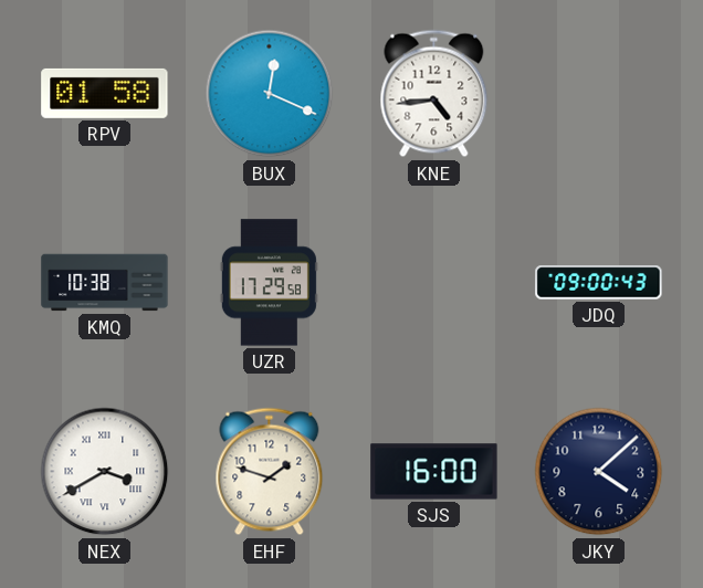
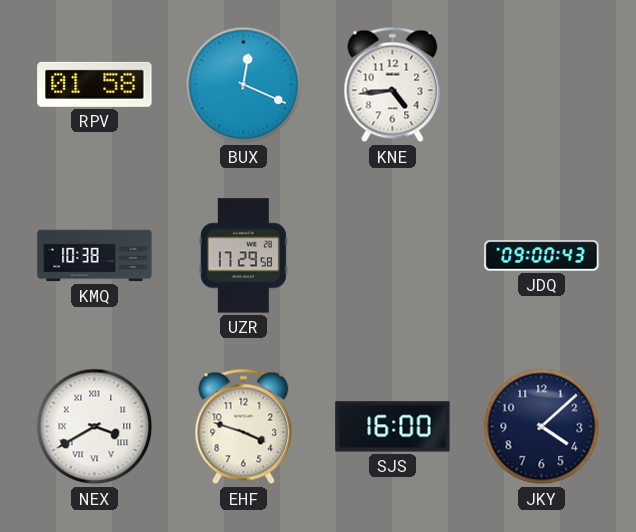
EHF: 1:48 -> 3:48 (244, 427)
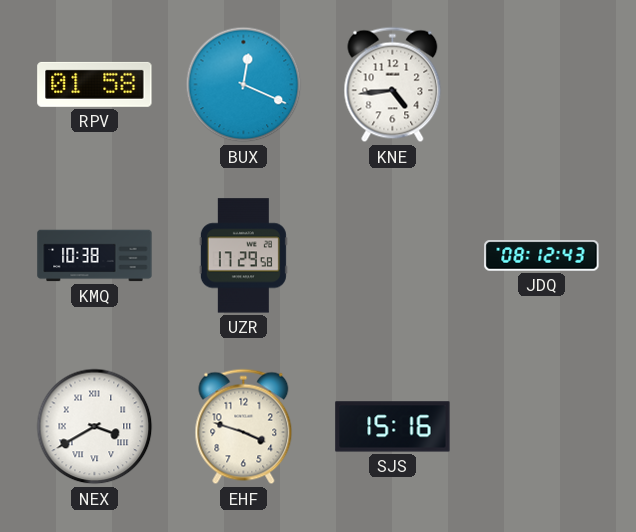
JDQ: 09:00 -> 08:12 (542, 256)
SJS: 16:00 -> 15:16 (393, 427)
JKY: 4:08 -> none (542, 427)
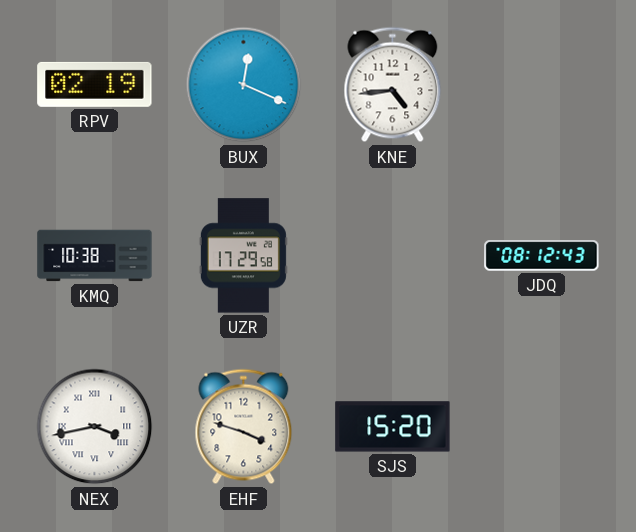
RPV: 01:58 -> 02:19 (95, 84)
NEX: 3:40 -> 3:43 (95, 427)
SJS: 15:16 -> 15:20 (393, 427)
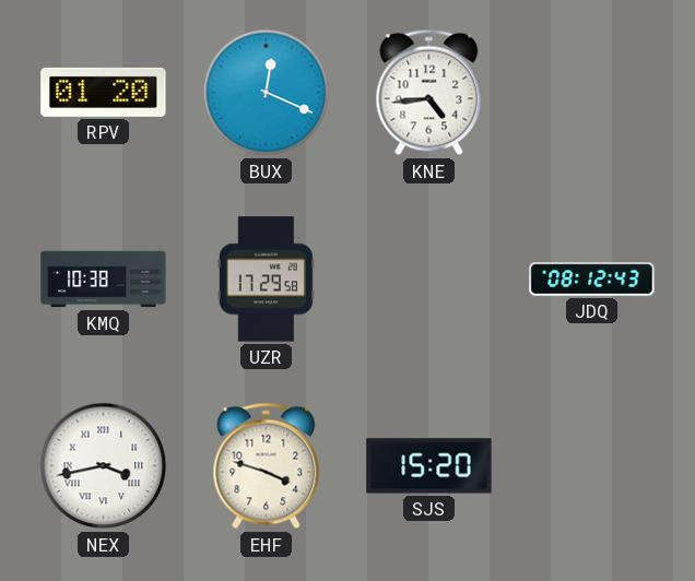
RPV: 02:19 -> 01:20 (104, 92)
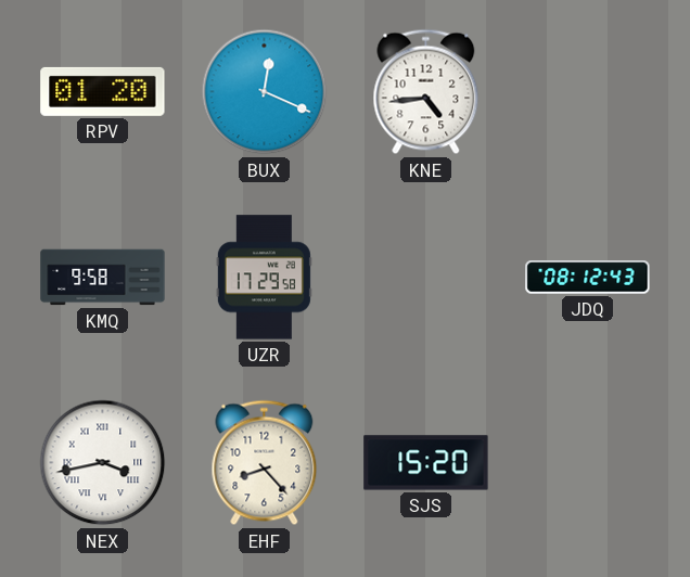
KMQ: 10:38 -> 9:58 (103, 278)
EHF: 3:48 -> 8:23 (265, 463)
